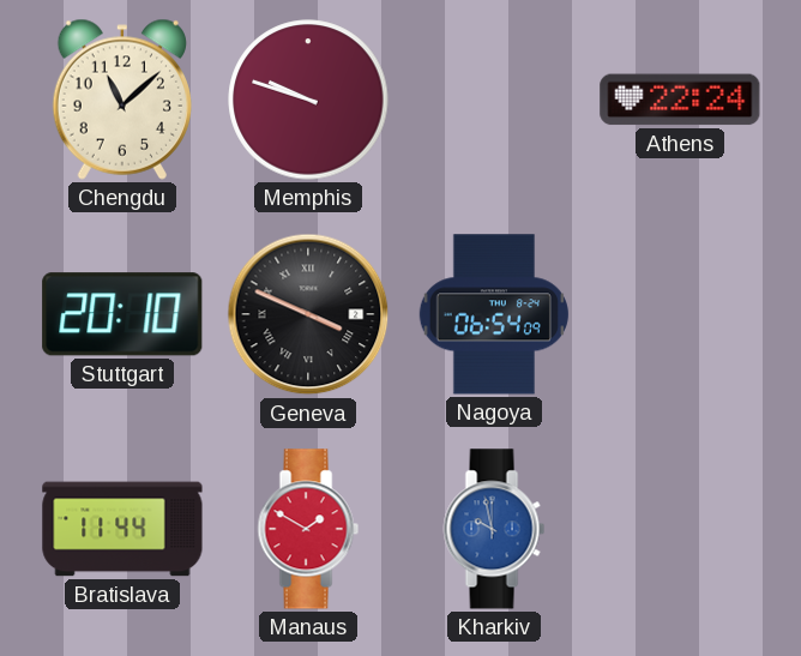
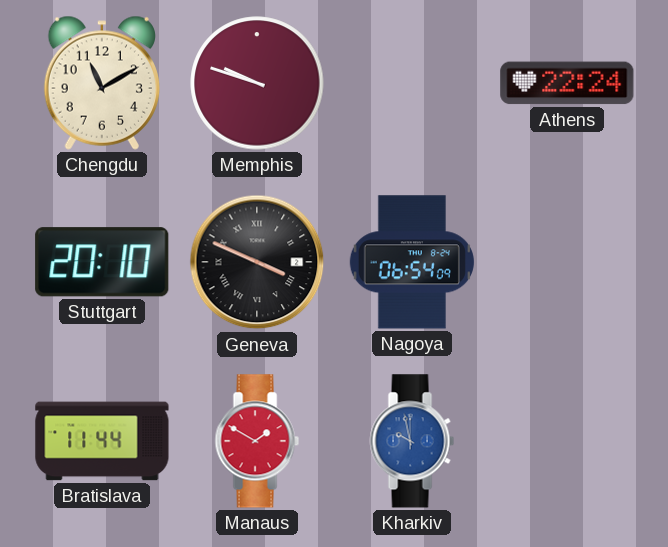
Chengdu: 11:08 -> 11:10 (102, 83)
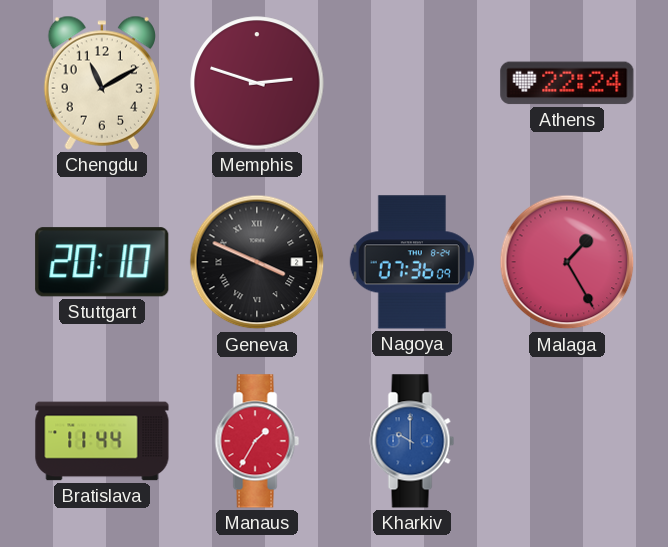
Memphis: 9:48 -> 2:48 (257, 83)
Nagoya: 06:54 -> 07:36 (412, 262)
Malaga: none -> 1:25 (567, 262)
Manaus: 1:50 -> 1:35 (257, 441)
Kharkiv: 9:58 -> 10:00 (412, 441)
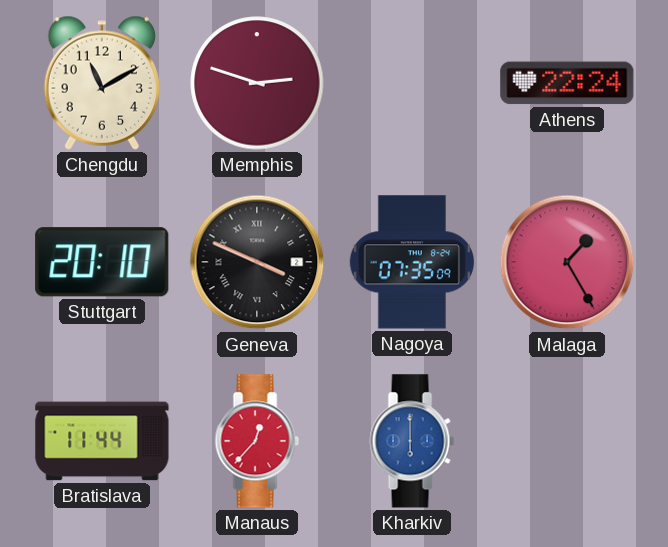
Nagoya: 07:36 -> 07:35 (412, 262)
Manaus: 1:35 -> 12:37 (257, 441)
Kharkiv: 10:00 -> 6:00 (412, 441)
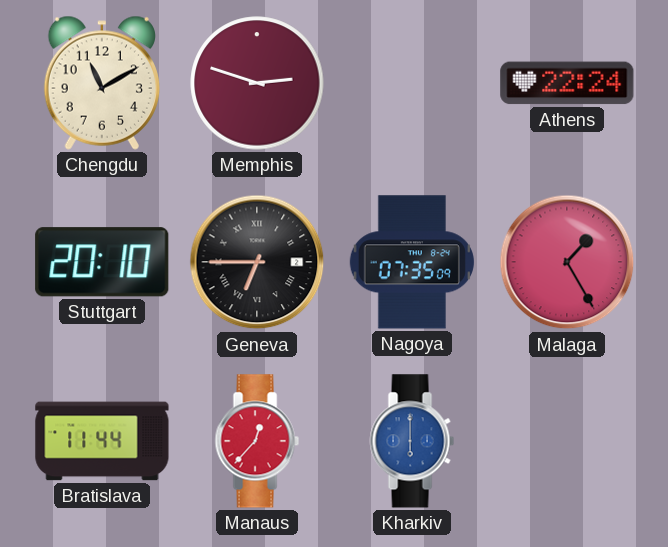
Geneva: 3:49 -> 6:45 (257, 262)
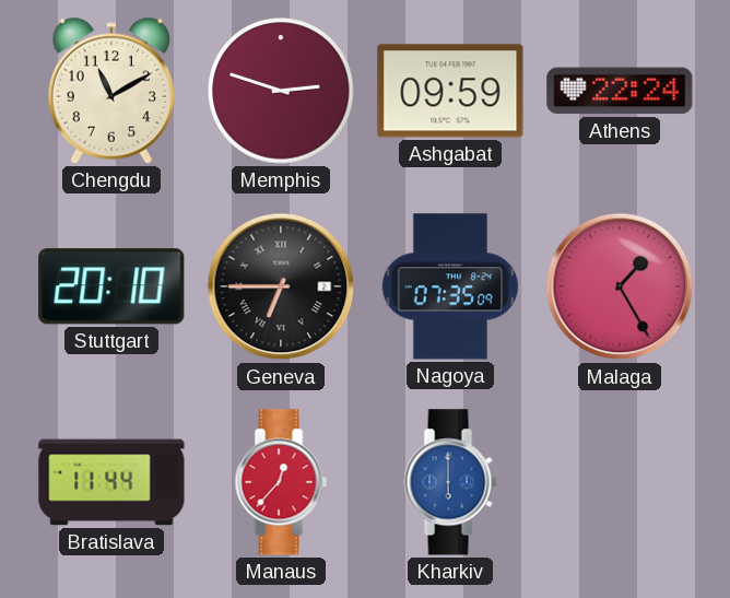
Ashgabat: none -> 09:59 (450, 91)
